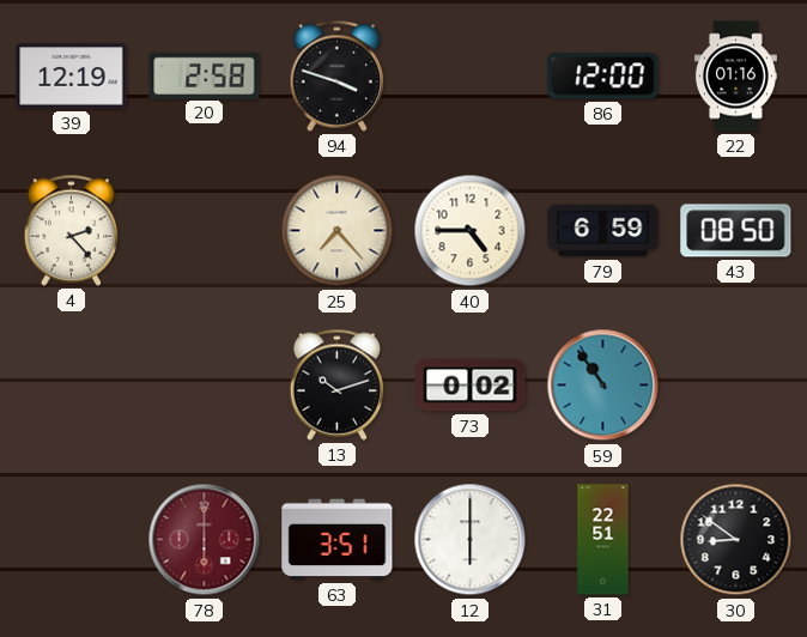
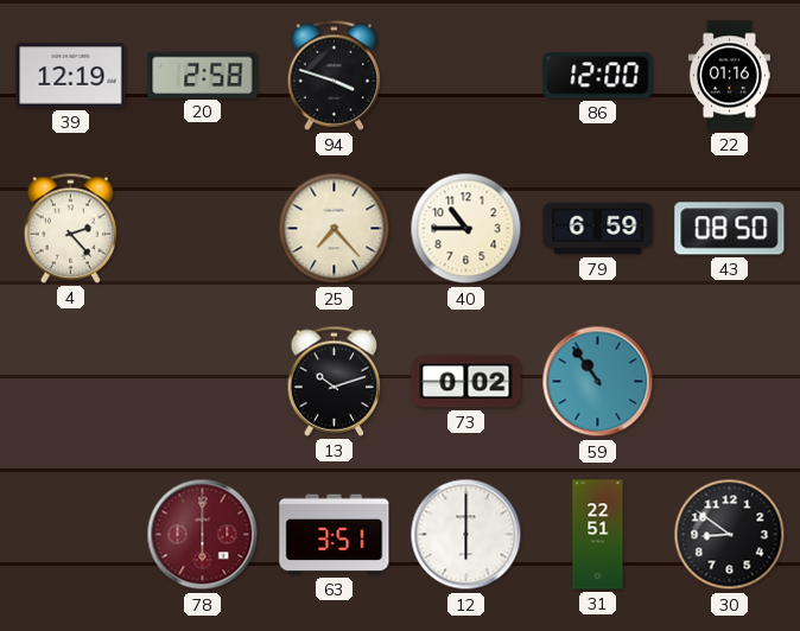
40: 4:45 -> 10:45 (466, 229)
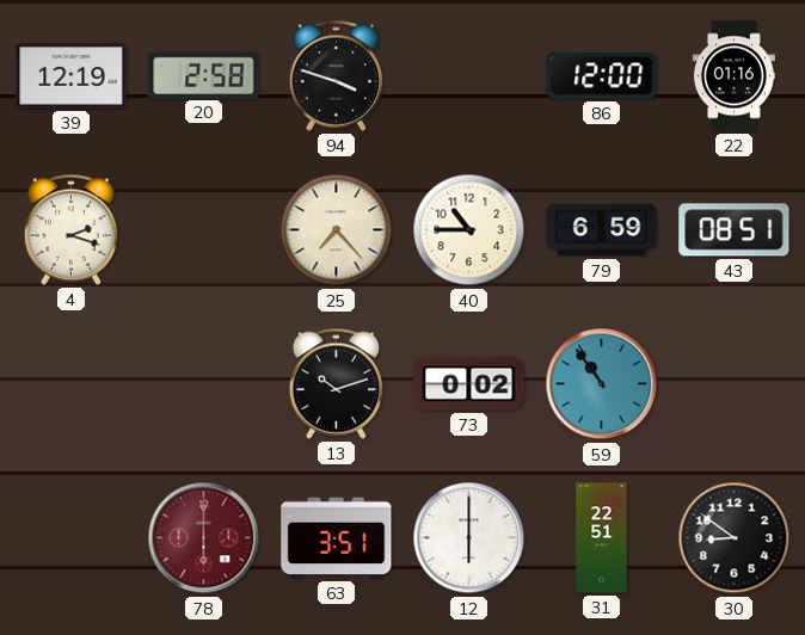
4: 2:23 -> 2:18 (72, 229)
43: 08:50 -> 08:51 (735, 230)
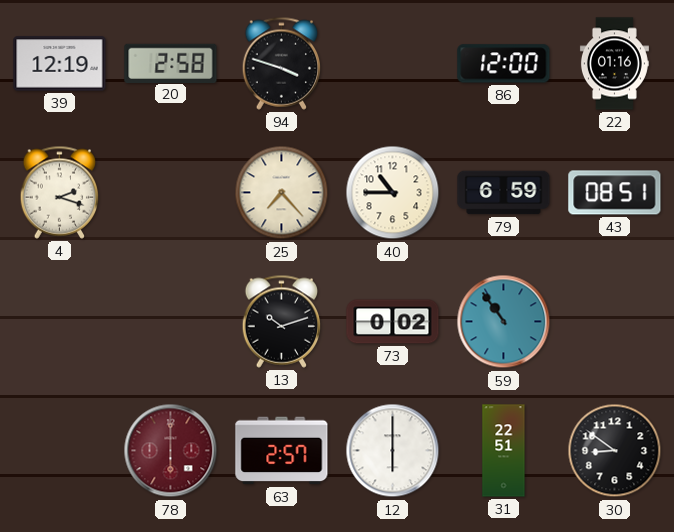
63: 3:51 -> 2:57 (282, 451)
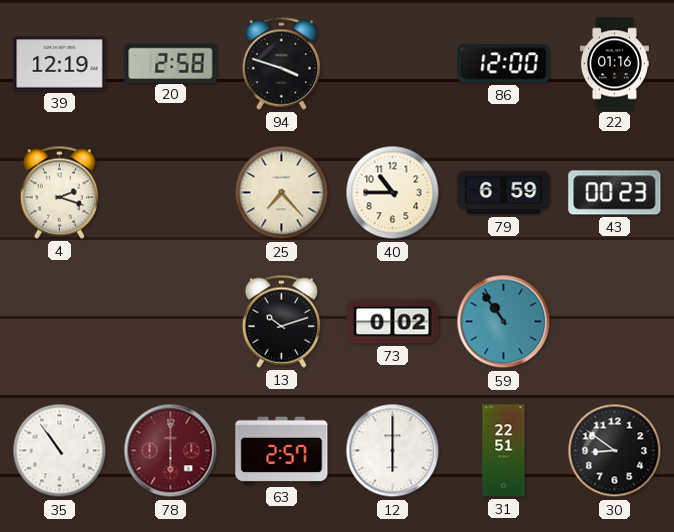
43: 08:51 -> 00:23 (615, 193)
35: none -> 10:54 (60, 451)
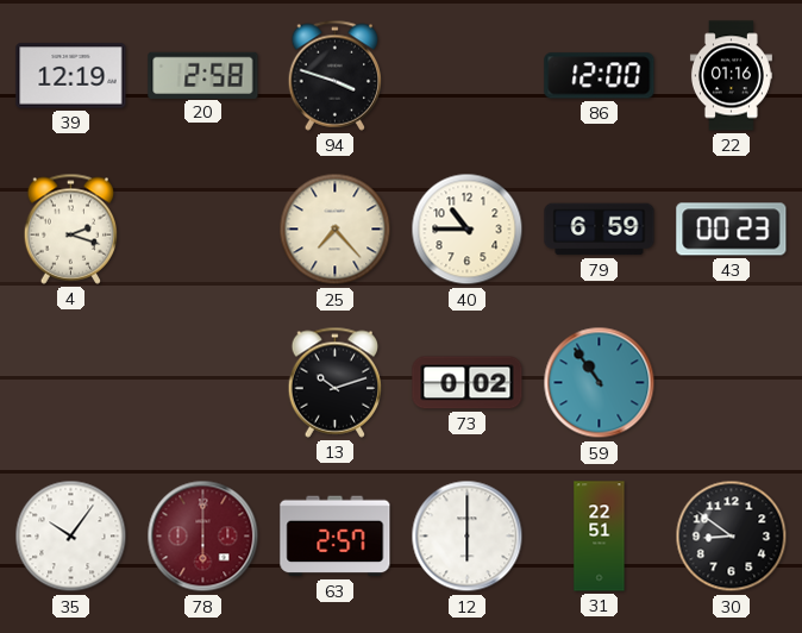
35: 10:54 -> 10:06 (71, 537)
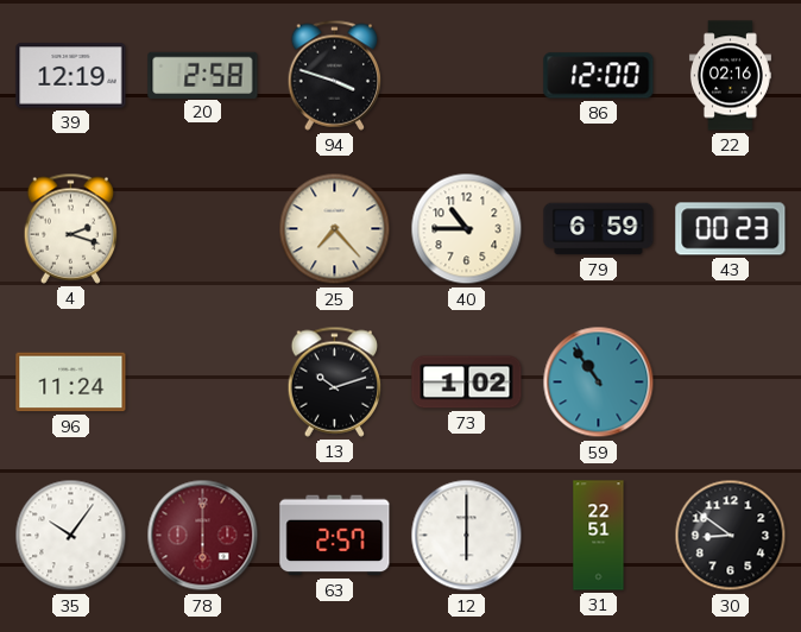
22: 01:16 -> 02:16 (730, 76)
96: none -> 11:24 (71, 383)
73: 0:02 -> 1:02 (467, 383)
